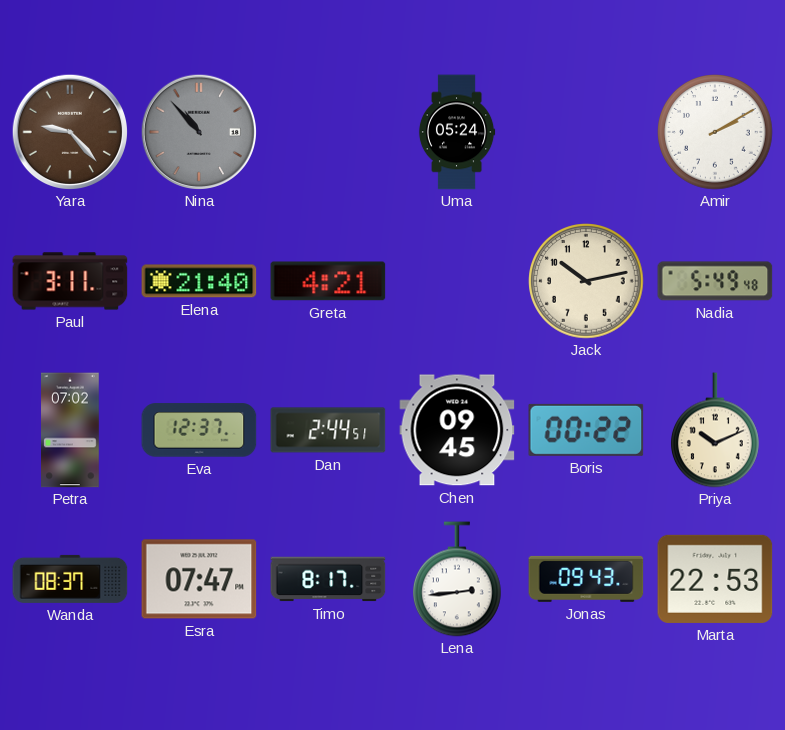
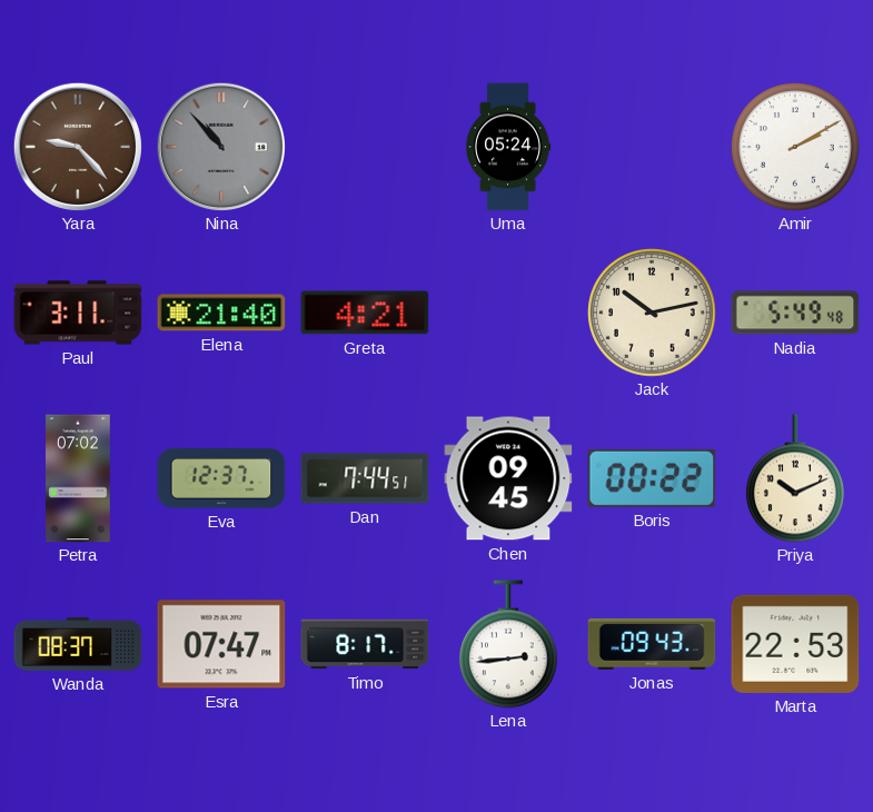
Dan: 2:44 -> 7:44 (365, 478)
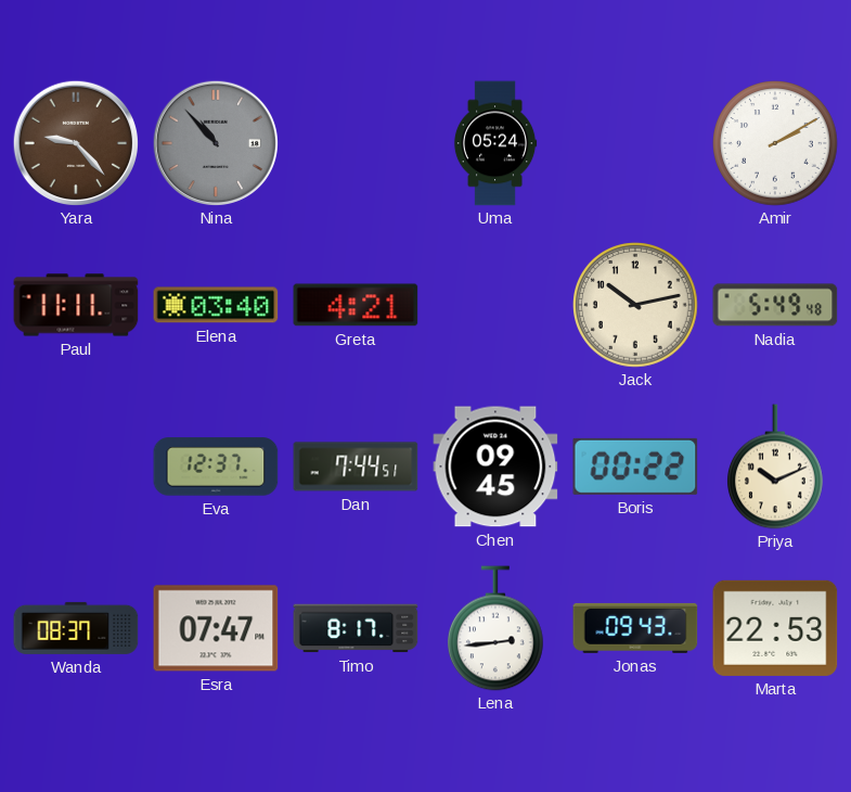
Paul: 3:11 -> 11:11 (76, 305)
Elena: 21:40 -> 03:40 (216, 305)
Petra: 07:02 -> none (78, 478)
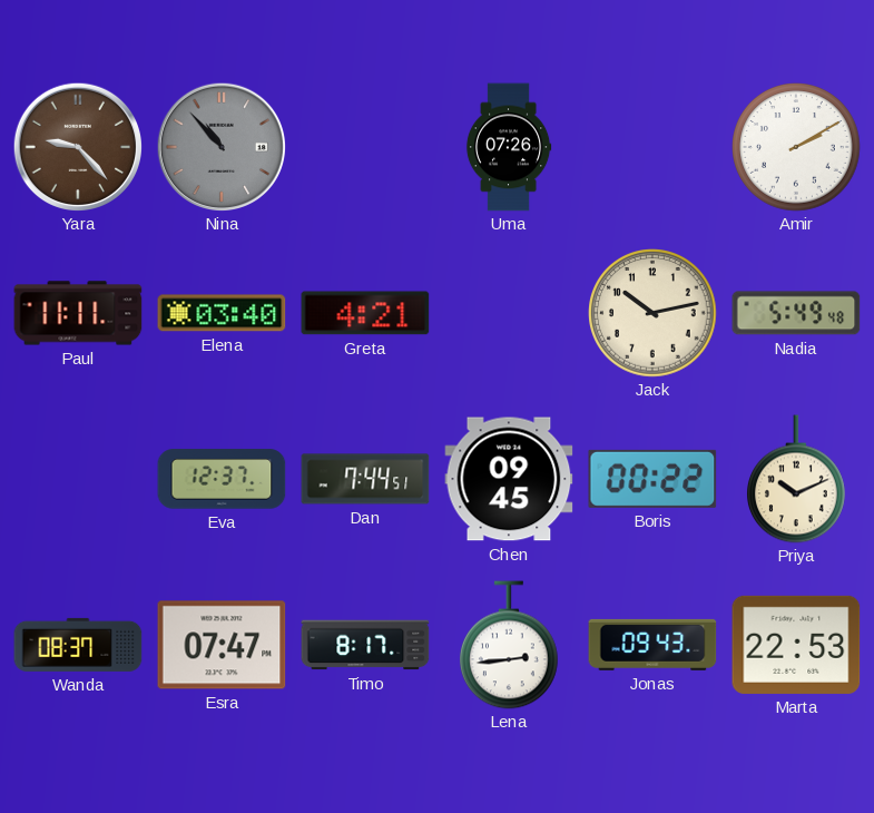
Uma: 05:24 -> 07:26 (509, 147)
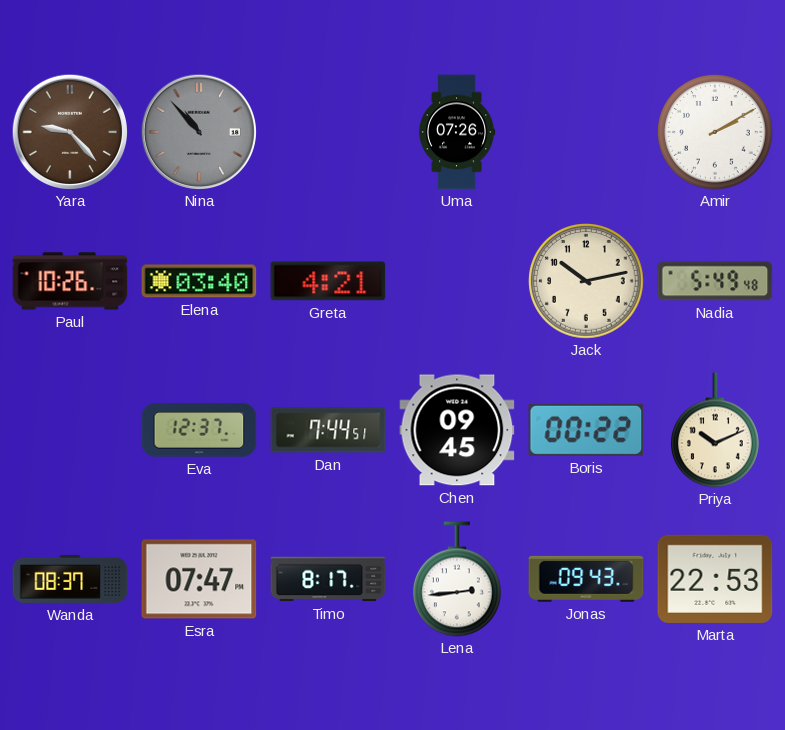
Paul: 11:11 -> 10:26 (70, 281)
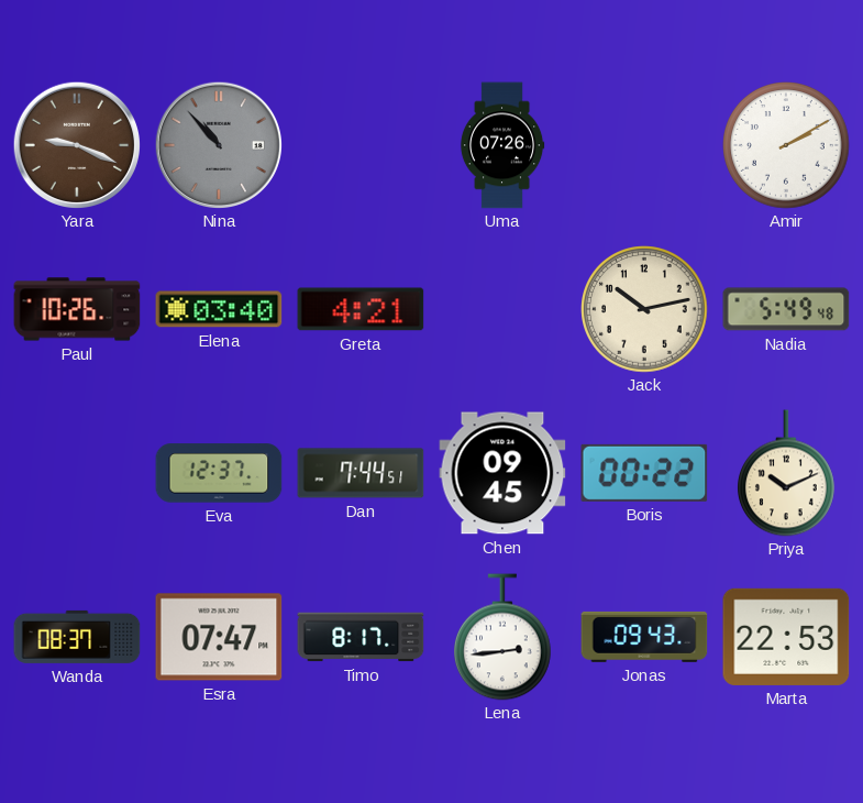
Yara: 9:23 -> 9:19 (76, 144)
